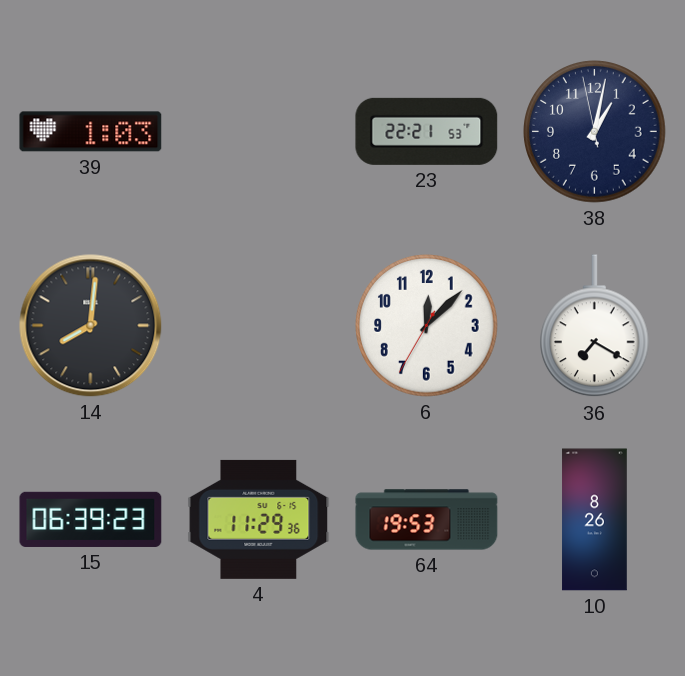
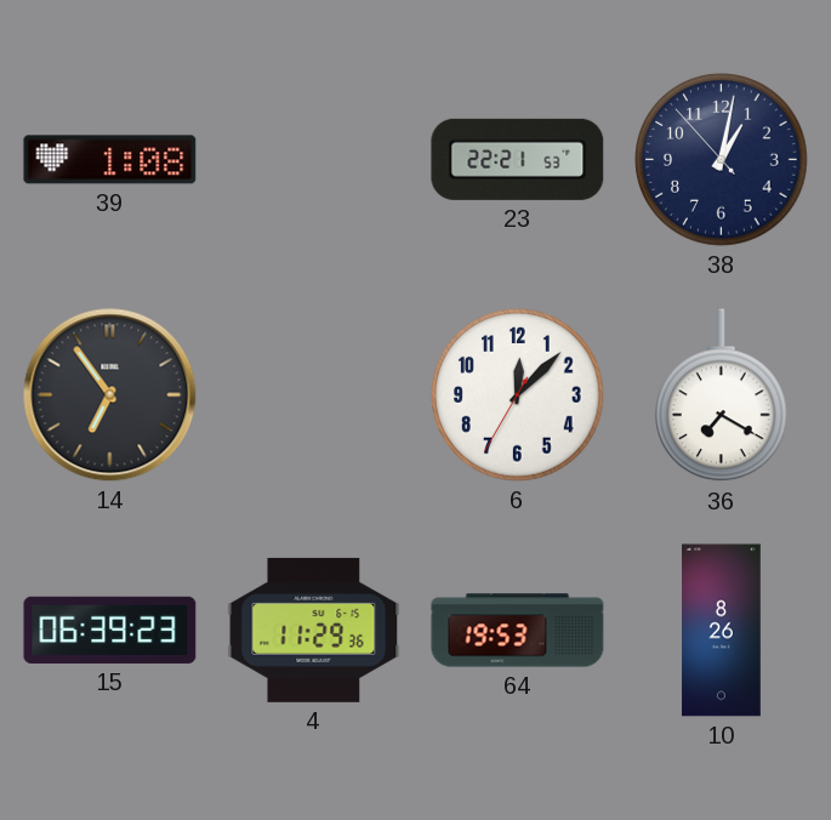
39: 1:03 -> 1:08 (110, 160)
38: 1:01:58 -> 1:01:53 (722, 160)
14: 8:01 -> 6:54 (110, 395)
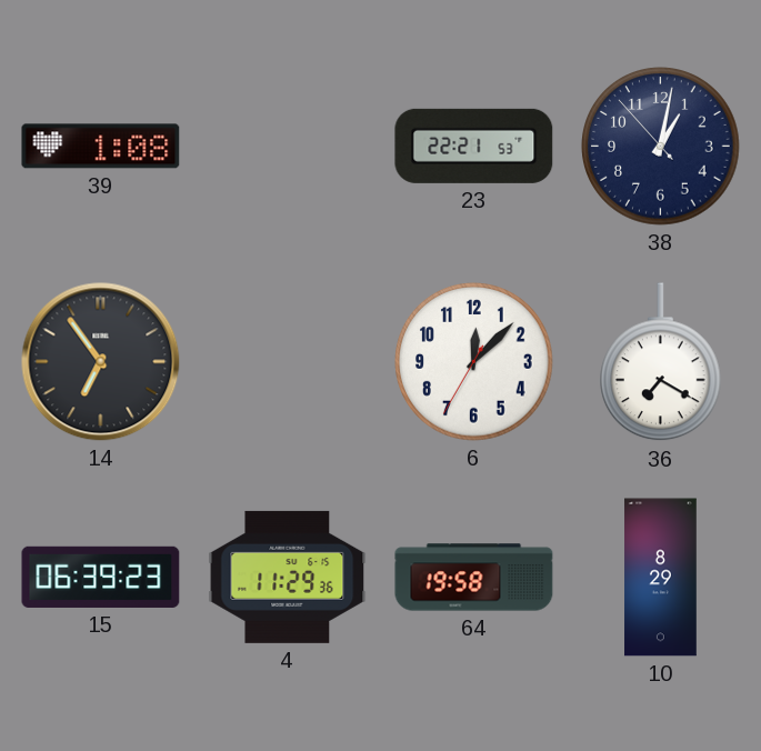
64: 19:53 -> 19:58 (474, 578)
10: 8:26 -> 8:29 (661, 578)
